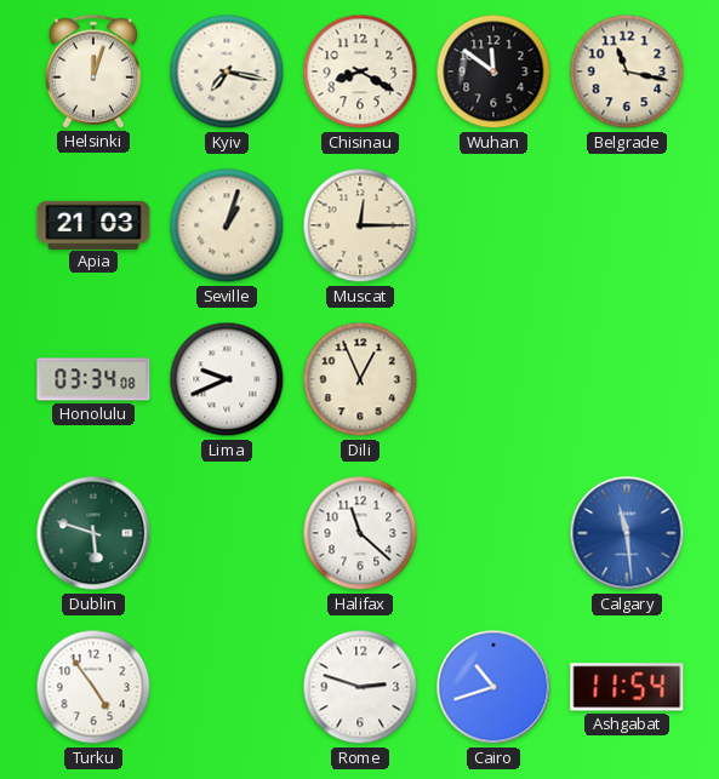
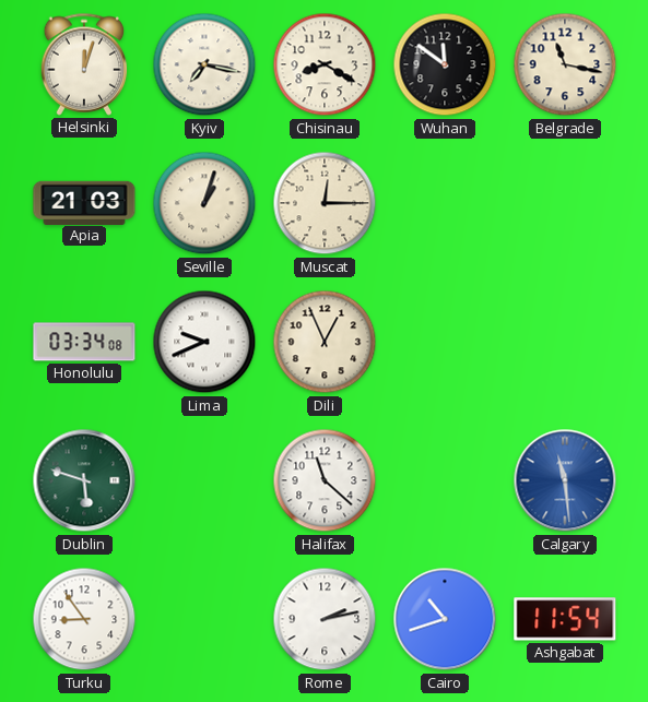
Turku: 4:54 -> 8:54 (84, 619)
Rome: 2:48 -> 2:13 (325, 619)
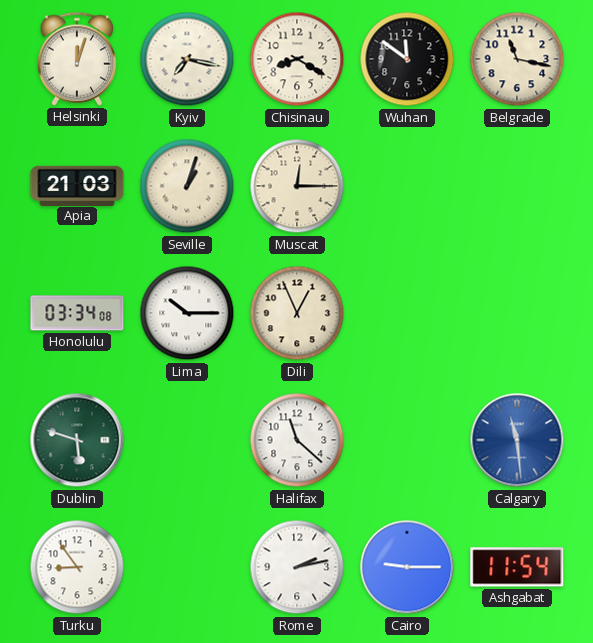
Lima: 9:41 -> 10:15 (187, 313)
Cairo: 10:42 -> 9:15 (407, 567)
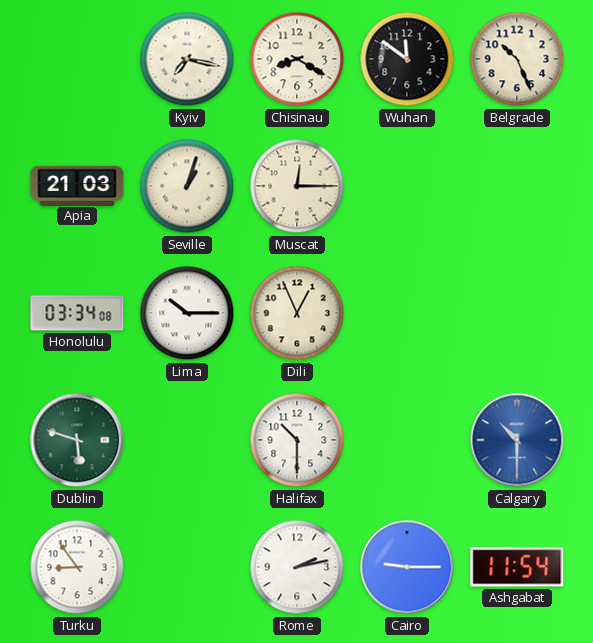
Helsinki: 12:03 -> none (77, 59)
Belgrade: 11:17 -> 10:26 (517, 59)
Halifax: 11:22 -> 10:30 (297, 440)
Calgary: 11:29 -> 10:30 (517, 440)
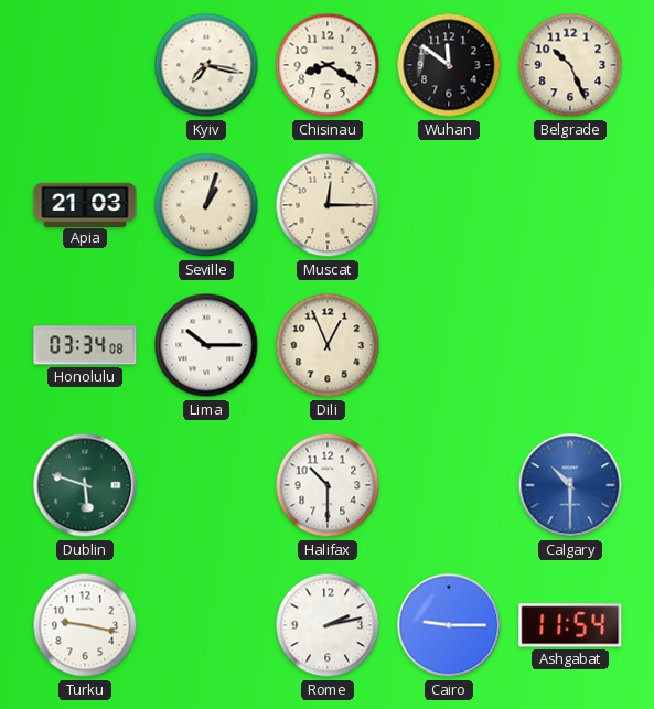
Turku: 8:54 -> 9:17 (85, 625)
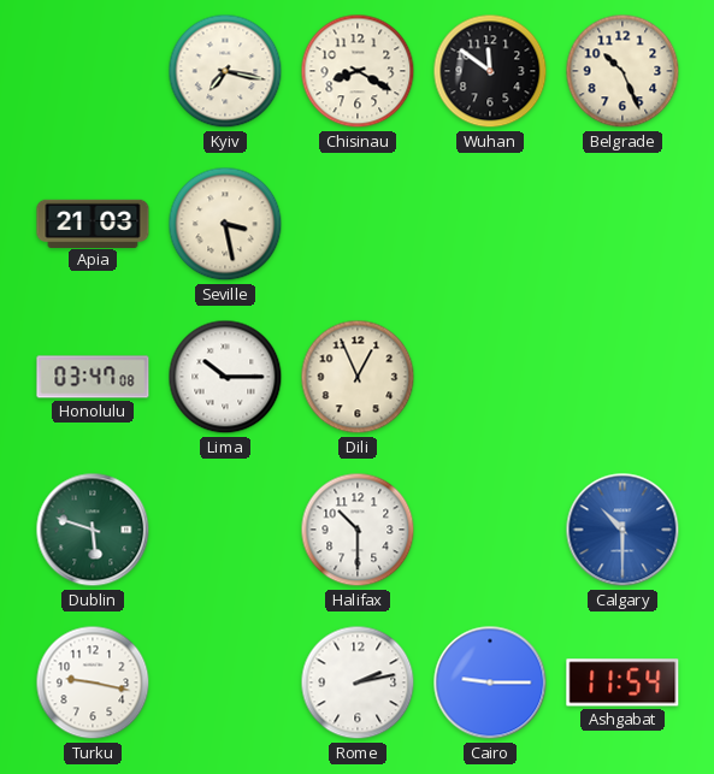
Seville: 1:03 -> 3:28 (225, 224)
Muscat: 12:15 -> none (328, 205)
Honolulu: 03:34 -> 03:47 (93, 377)
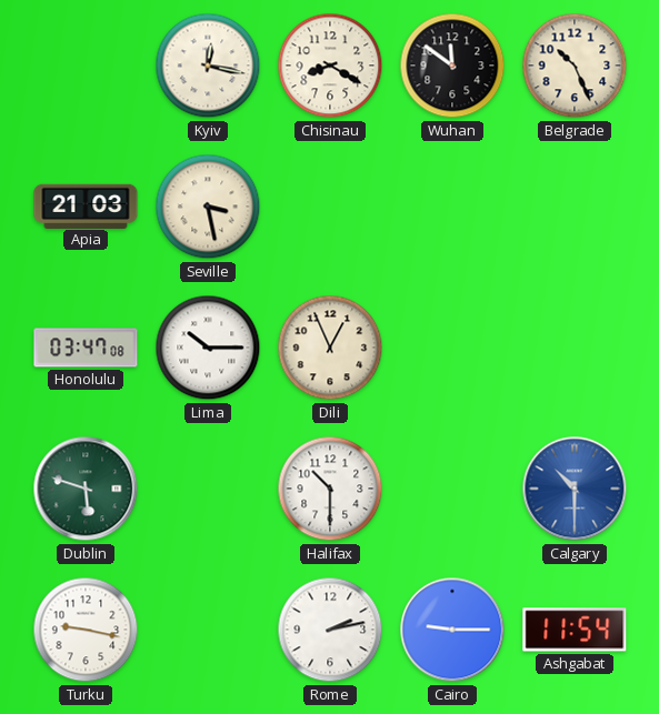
Kyiv: 7:17 -> 12:17 (208, 66)
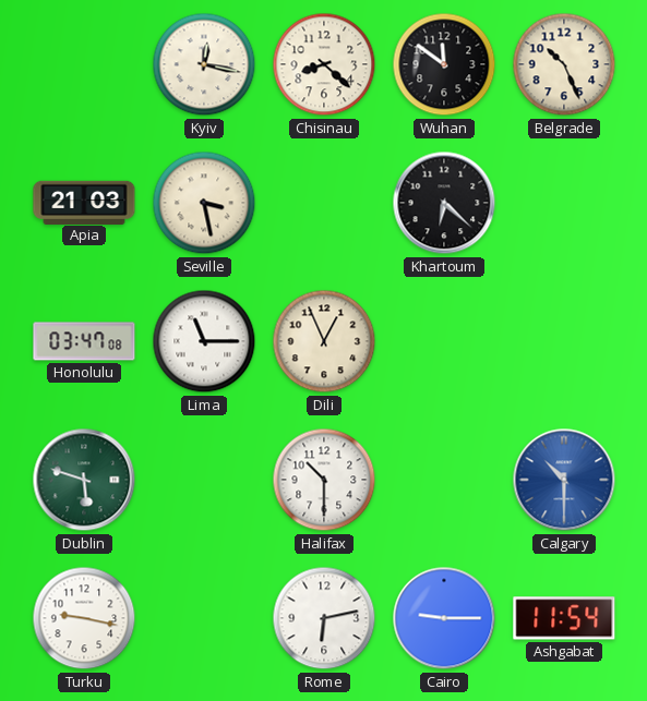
Chisinau: 8:20 -> 8:22 (324, 64)
Khartoum: none -> 6:22 (444, 203)
Lima: 10:15 -> 11:15 (204, 341)
Rome: 2:13 -> 6:13 (324, 618)
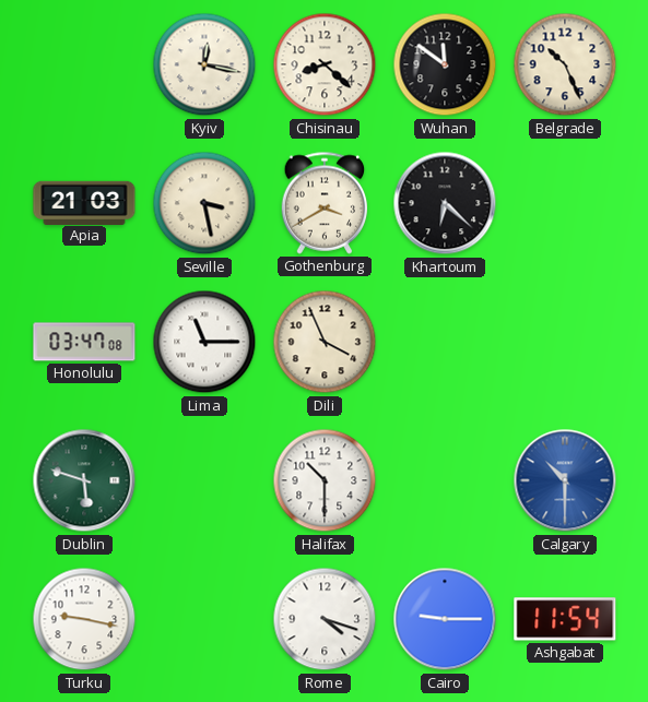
Gothenburg: none -> 3:40 (325, 203)
Dili: 12:56 -> 3:56 (325, 342)
Rome: 6:13 -> 4:18 (325, 619)
